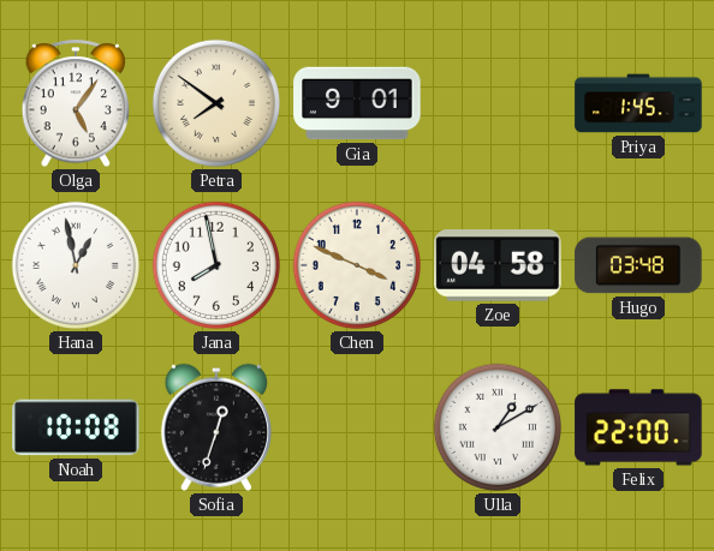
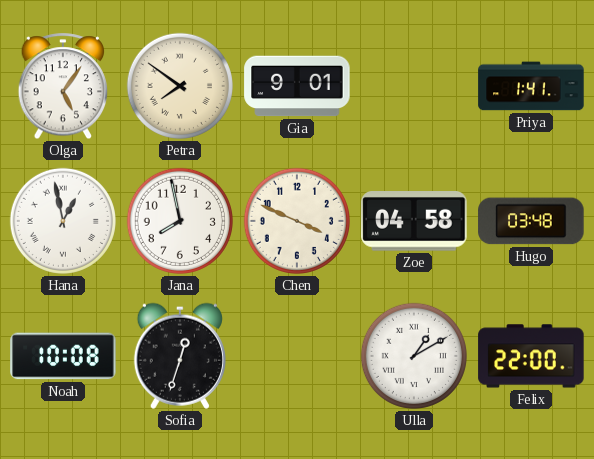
Priya: 1:45 -> 1:41 (531, 86)
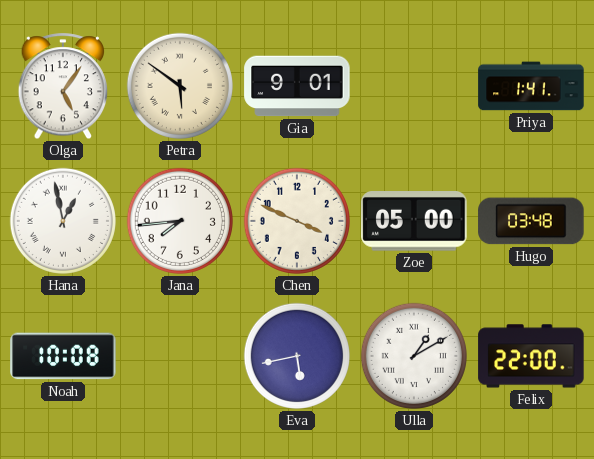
Petra: 7:51 -> 5:51 (180, 86)
Jana: 7:58 -> 7:44 (180, 221)
Zoe: 04:58 -> 05:00 (414, 222)
Sofia: 12:33 -> none (180, 356)
Eva: none -> 5:43 (297, 356)
